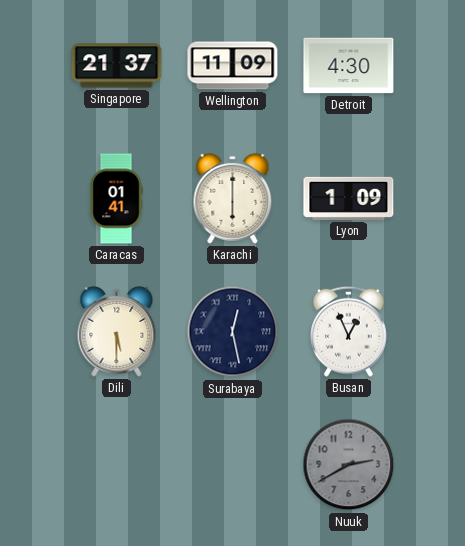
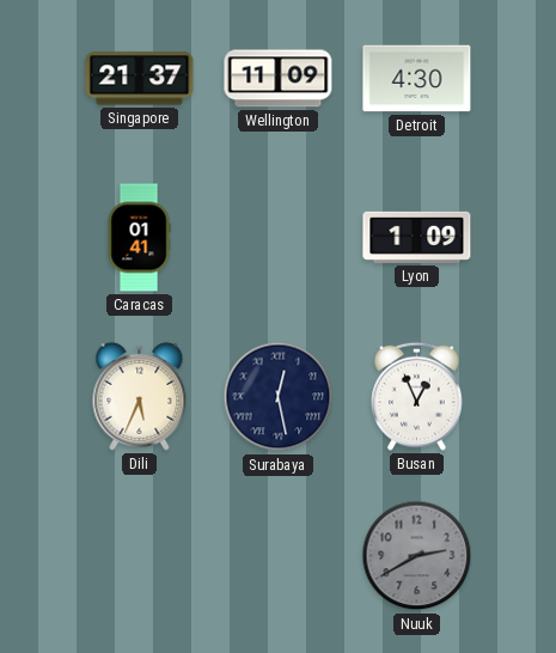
Karachi: 6:00 -> none (233, 198)
Dili: 5:30 -> 5:34 (140, 396)
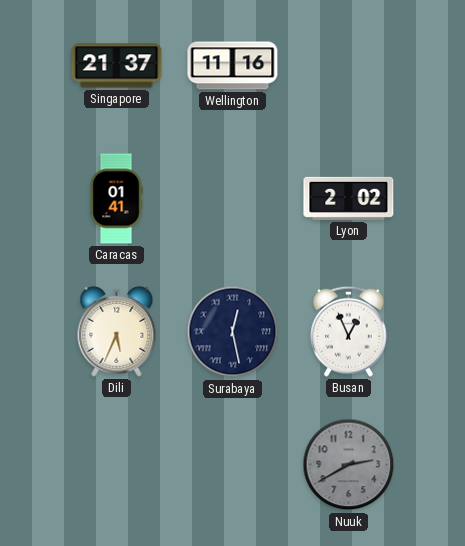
Wellington: 11:09 -> 11:16 (233, 66)
Detroit: 4:30 -> none (417, 79)
Lyon: 1:09 -> 2:02 (349, 198)
